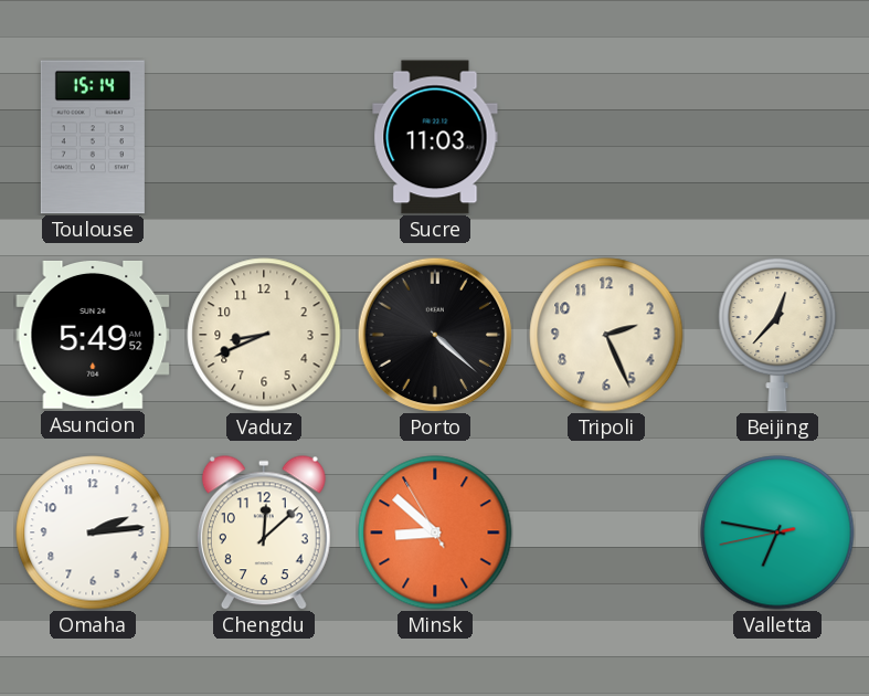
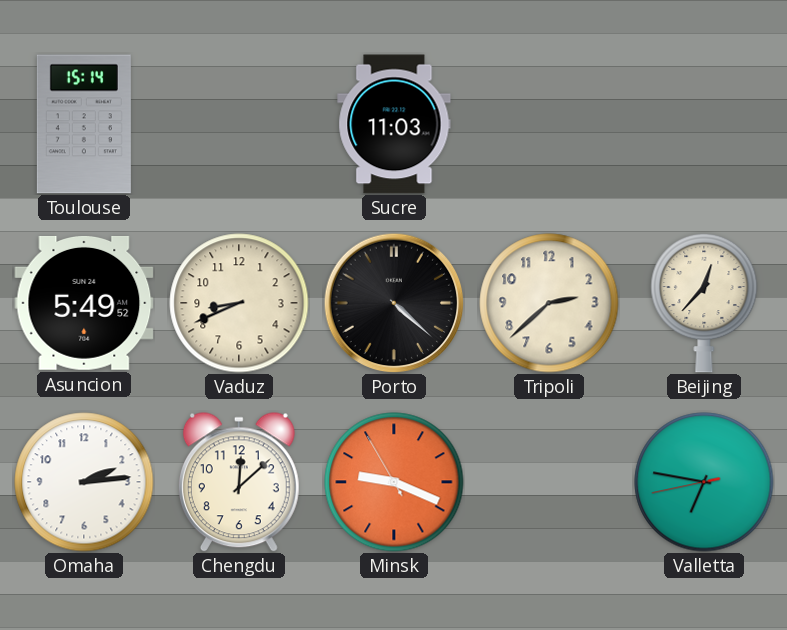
Tripoli: 2:26 -> 2:38 (549, 303)
Minsk: 8:51 -> 9:18 (394, 482)
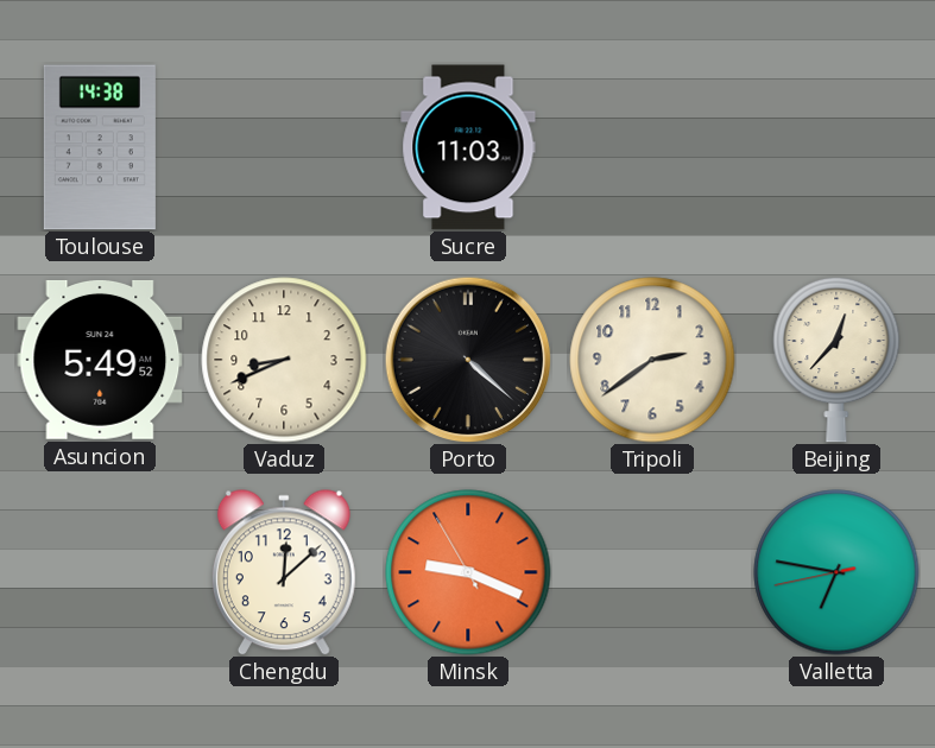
Toulouse: 15:14 -> 14:38 (100, 147)
Tripoli: 2:38 -> 2:39 (652, 360)
Omaha: 2:14 -> none (84, 482)
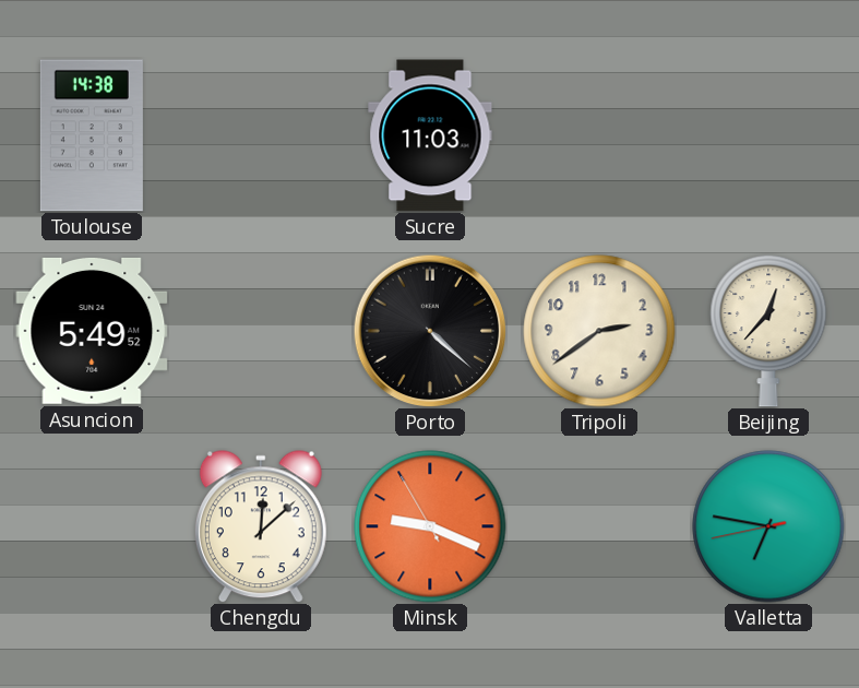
Vaduz: 8:41 -> none (284, 360)
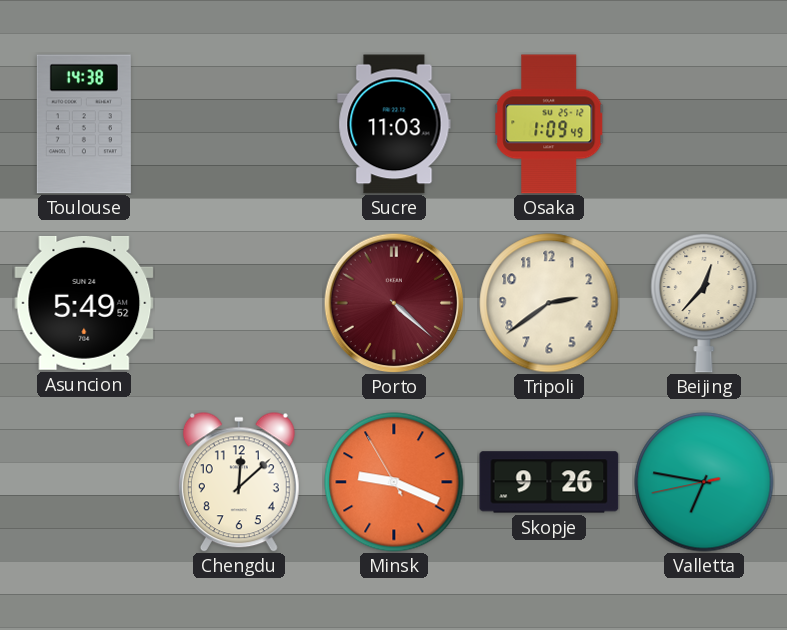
Osaka: none -> 1:09 (550, 124)
Porto dial: black -> burgundy (394, 303)
Skopje: none -> 9:26 (549, 482)
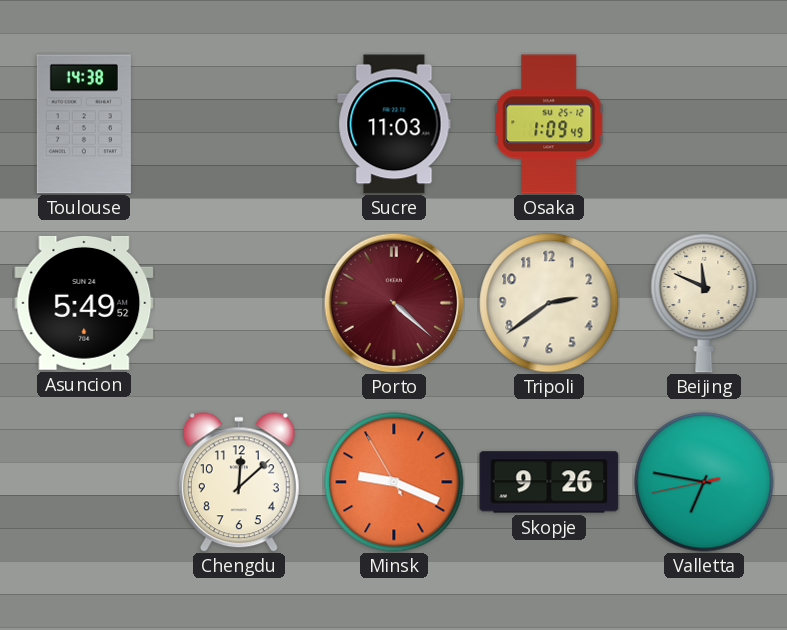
Beijing: 12:37 -> 11:49 (704, 303)
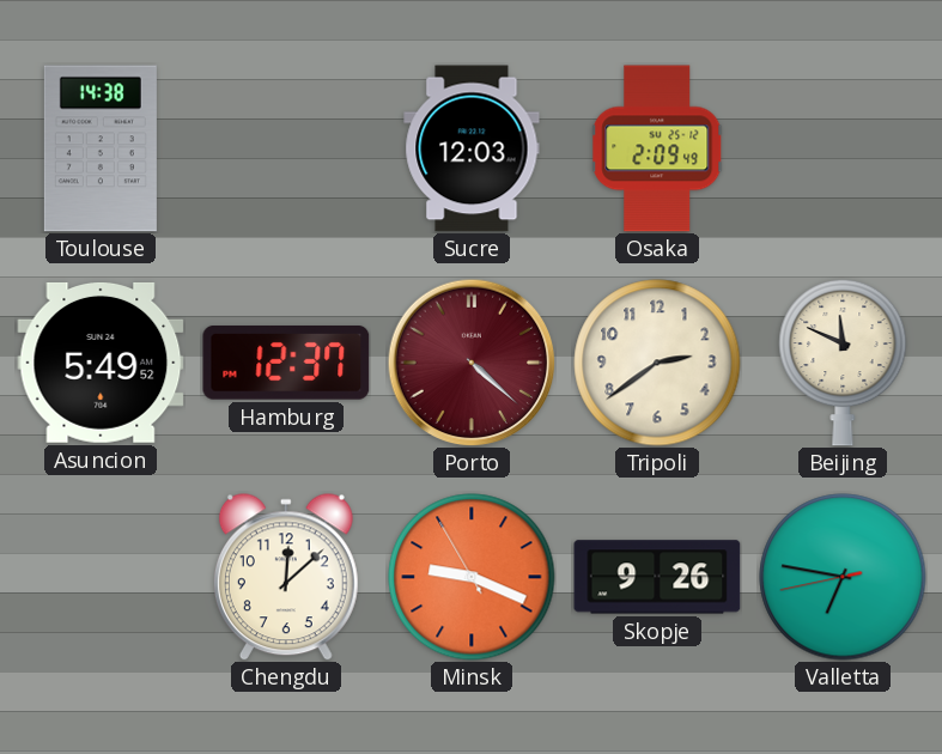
Sucre: 11:03 -> 12:03 (472, 148)
Osaka: 1:09 -> 2:09 (658, 148)
Hamburg: none -> 12:37 (286, 364)
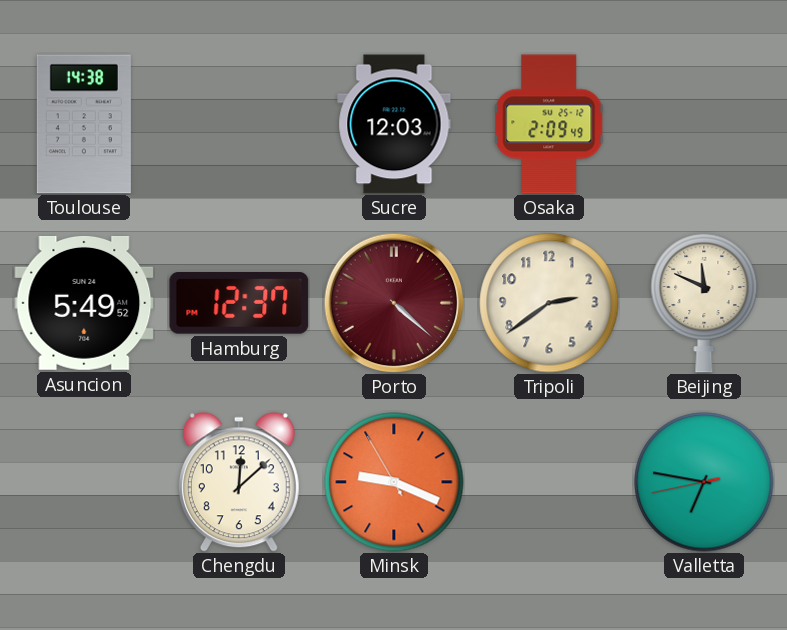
Skopje: 9:26 -> none (657, 577)
